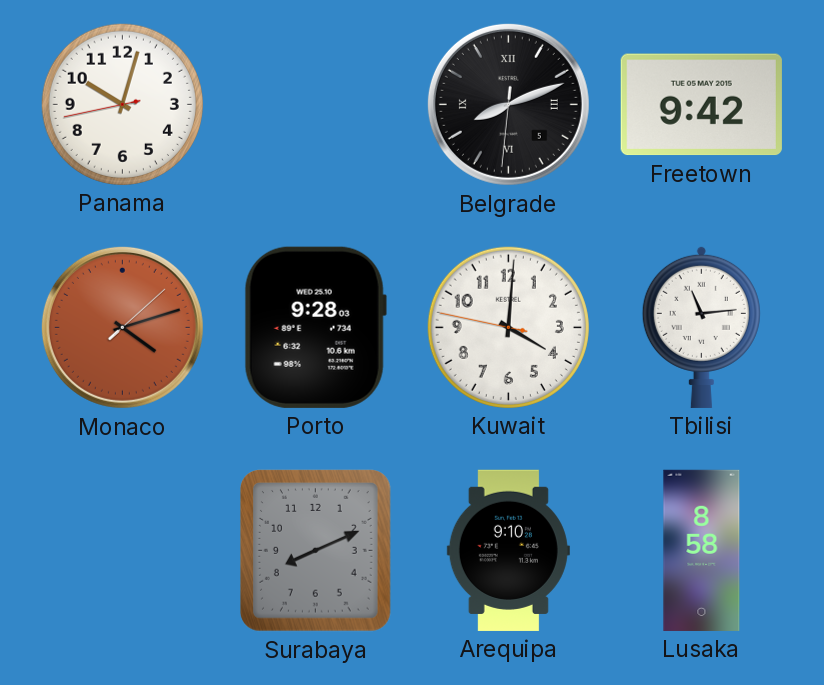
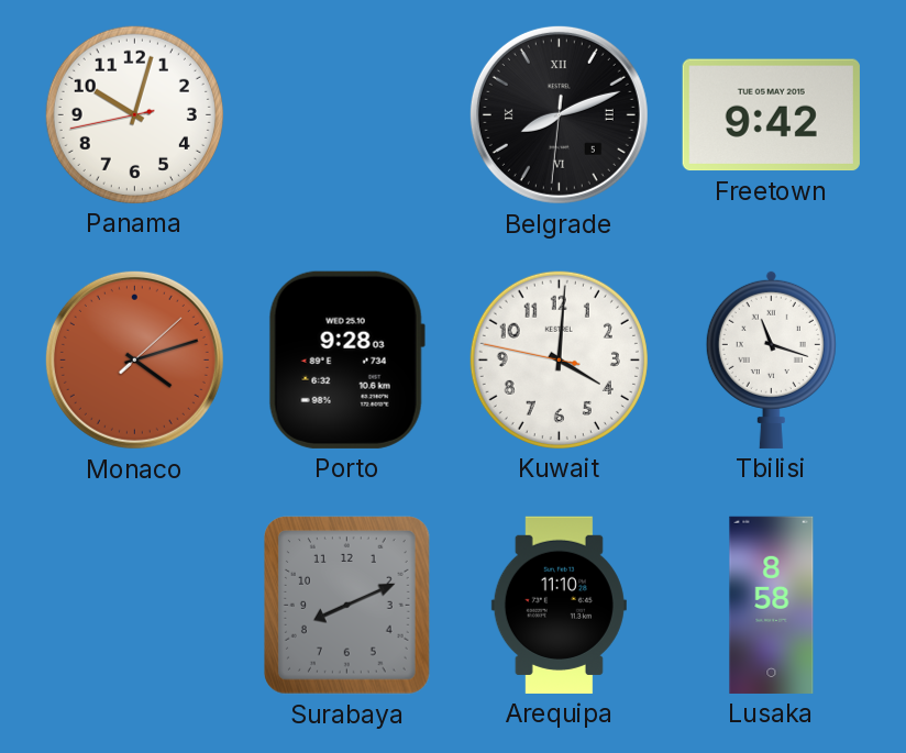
Tbilisi: 11:14 -> 11:18 (771, 359)
Arequipa: 9:10 -> 11:10 (559, 605)
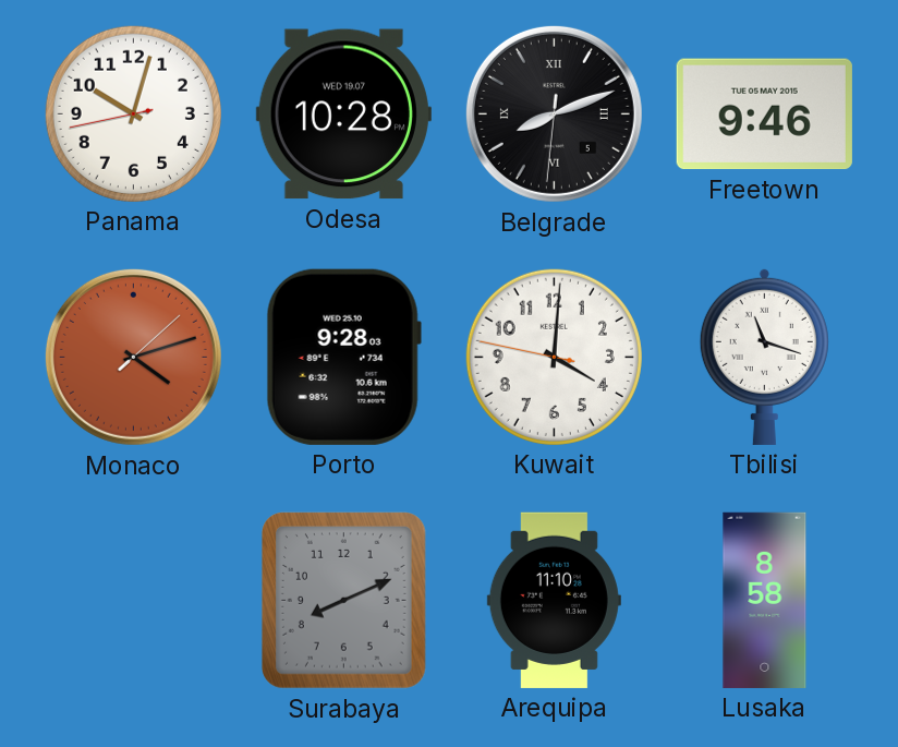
Odesa: none -> 10:28 (343, 115)
Freetown: 9:42 -> 9:46 (764, 115)
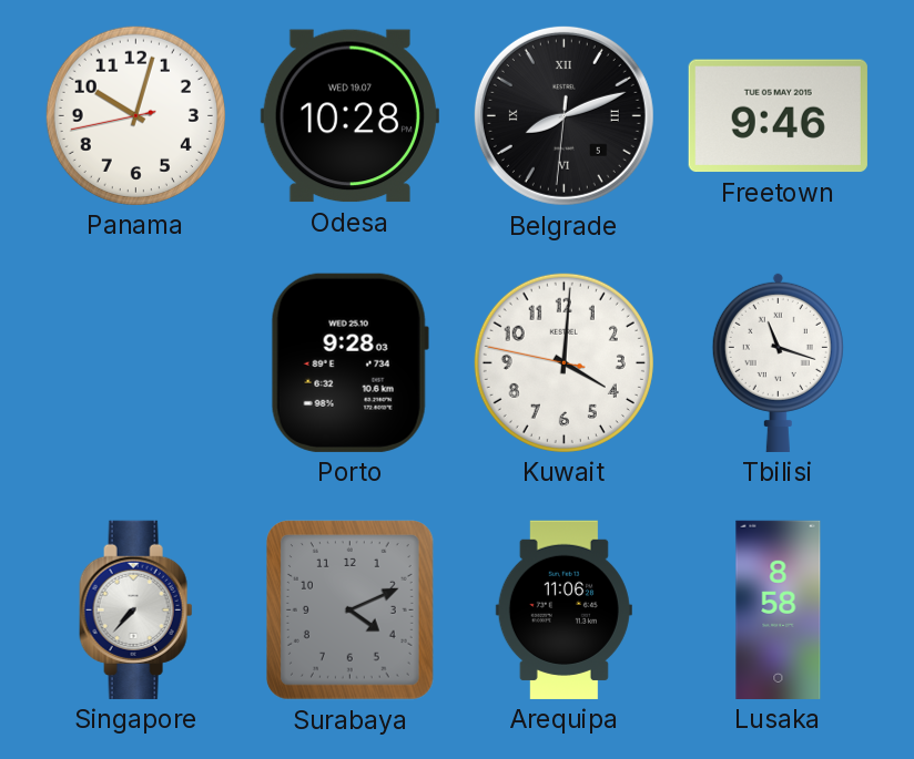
Monaco: 4:12 -> none (133, 357)
Singapore: none -> 7:37 (136, 609)
Surabaya: 8:11 -> 4:11 (351, 611)
Arequipa: 11:10 -> 11:06 (563, 609)
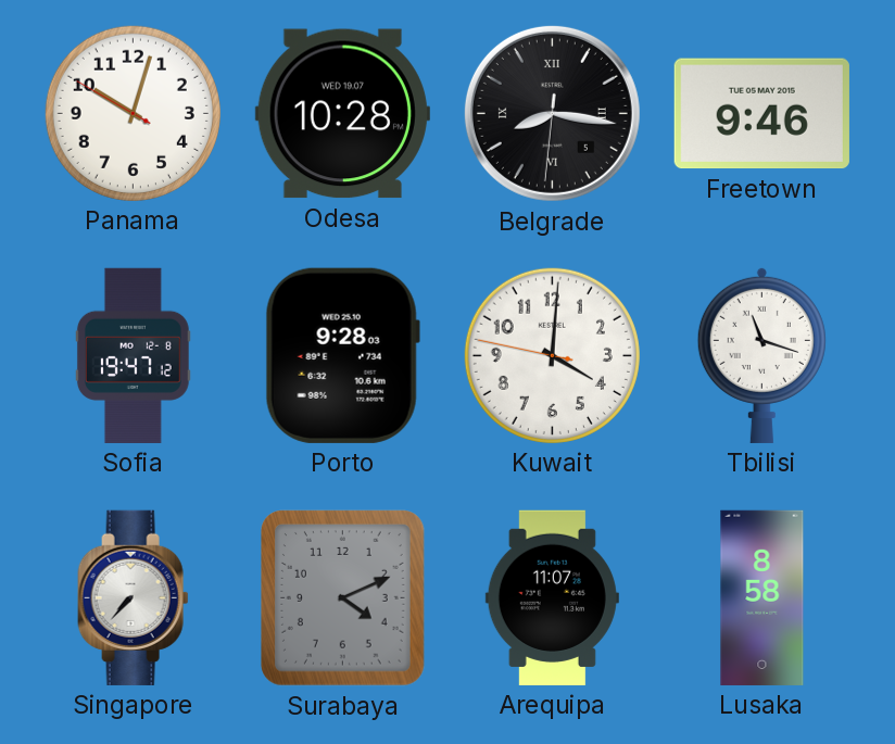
Panama: 10:02:43 -> 10:02:50 (133, 113)
Belgrade: 8:11 -> 8:16 (552, 113)
Sofia: none -> 19:47 (133, 355)
Arequipa: 11:06 -> 11:07 (552, 597)
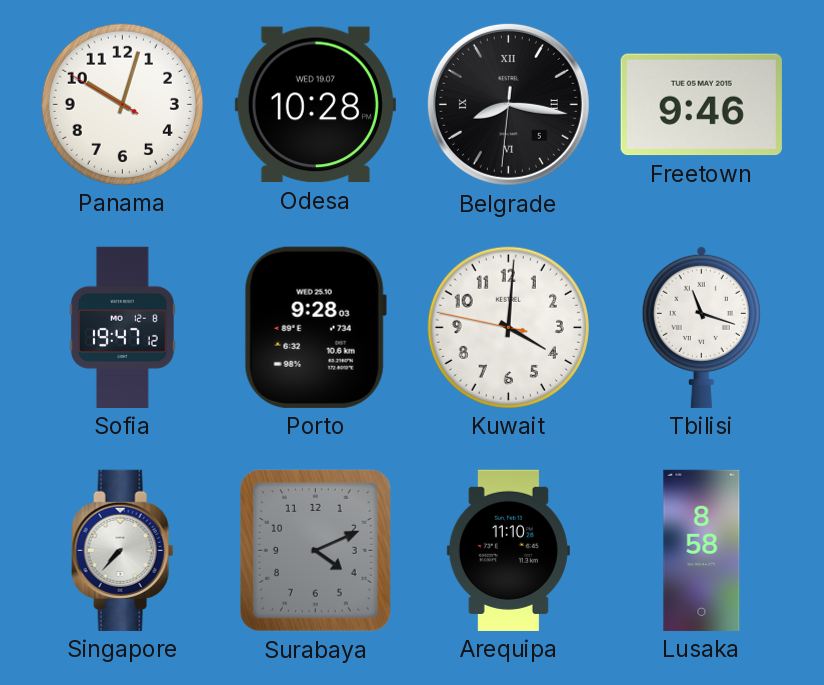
Arequipa: 11:07 -> 11:10 (508, 550)
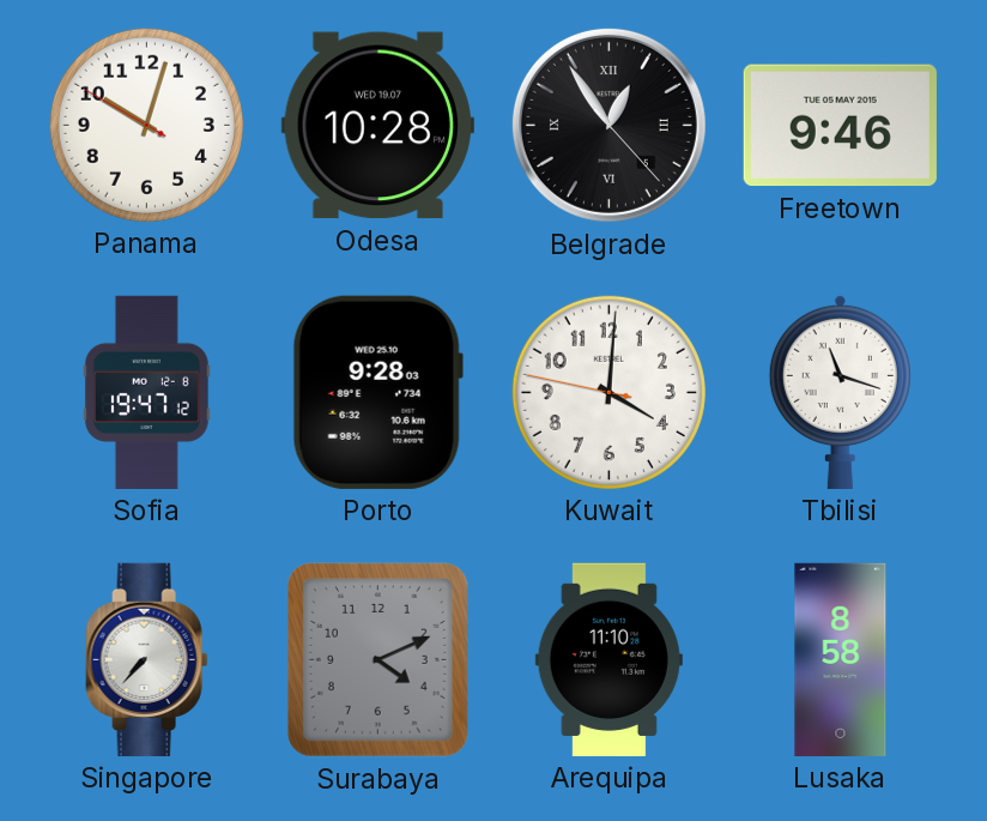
Belgrade: 8:16 -> 12:54 (608, 125)
